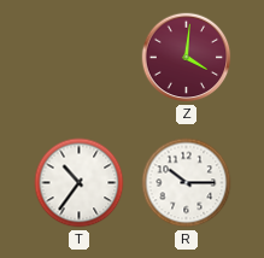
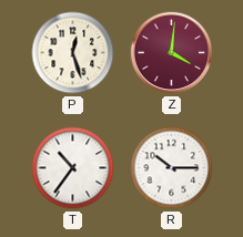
P: none -> 12:27 (73, 53)
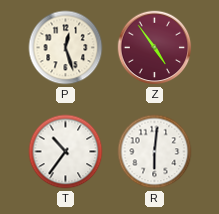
Z: 4:01 -> 4:54 (155, 48)
R: 10:15 -> 6:01 (155, 152)
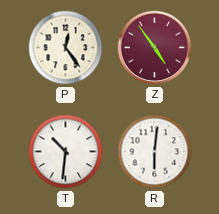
P: 12:27 -> 12:24 (66, 48)
T: 10:36 -> 10:31 (66, 152)
